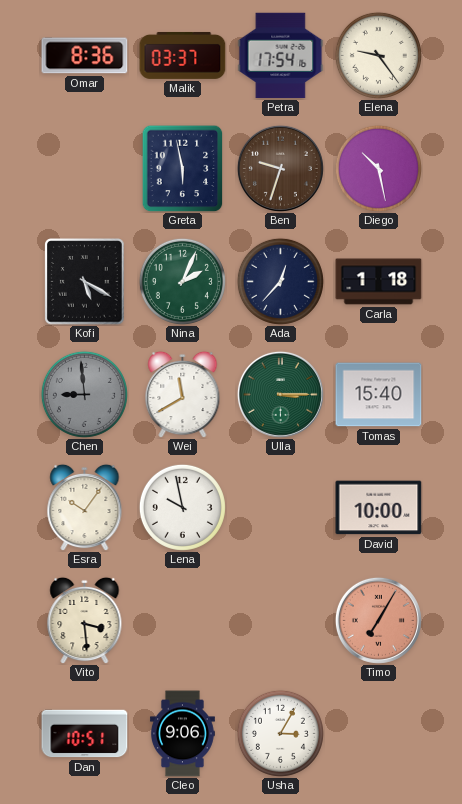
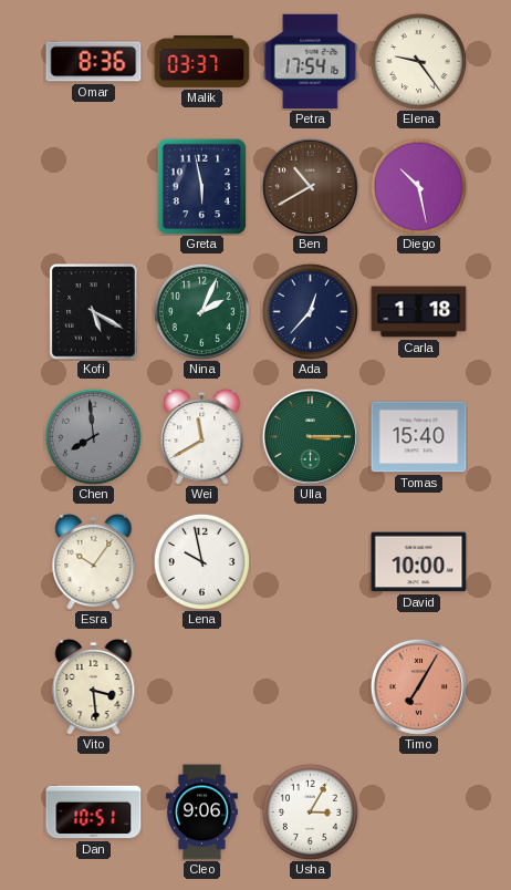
Ben: 9:33 -> 10:40 (310, 186)
Chen: 8:59 -> 7:59 (93, 436)
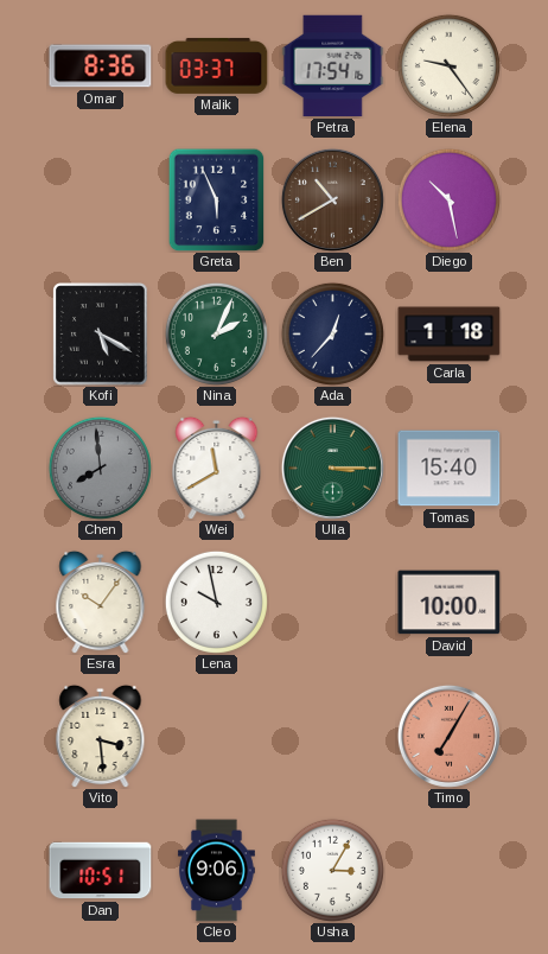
Greta: 5:58 -> 5:56 (217, 199)
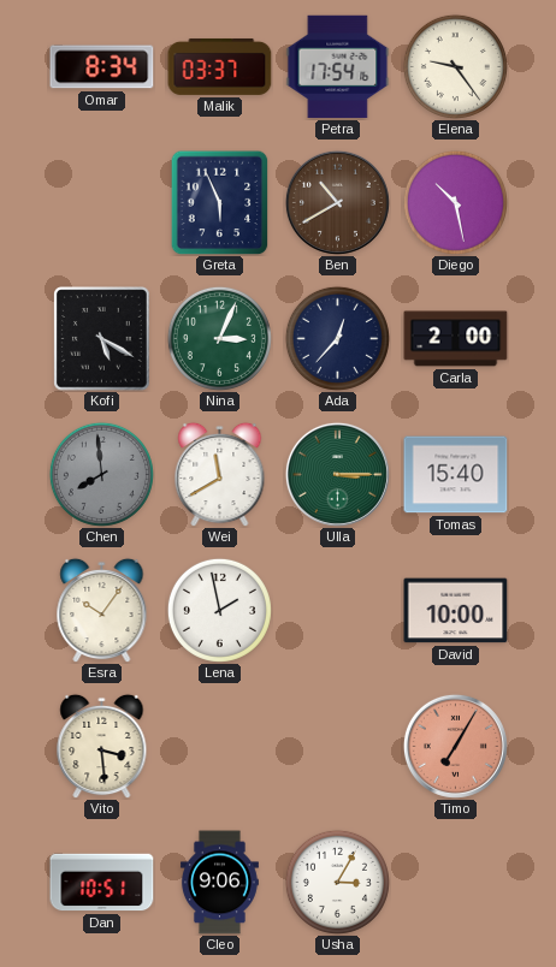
Omar: 8:36 -> 8:34 (102, 67)
Nina: 2:04 -> 3:04 (219, 338)
Carla: 1:18 -> 2:00 (456, 339)
Lena: 9:58 -> 1:58 (219, 610)
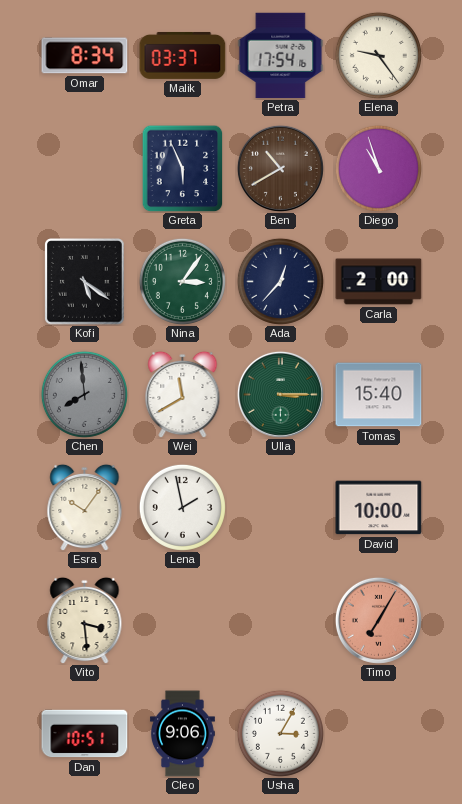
Diego: 10:28 -> 10:57 (378, 168)
Kofi: 5:20 -> 5:21 (85, 282)
Nina: 3:04 -> 3:06 (182, 281)
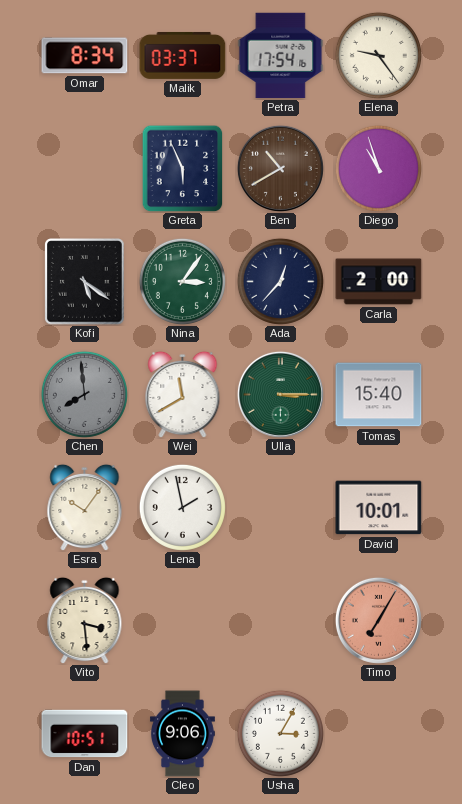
David: 10:00 -> 10:01 (379, 508)
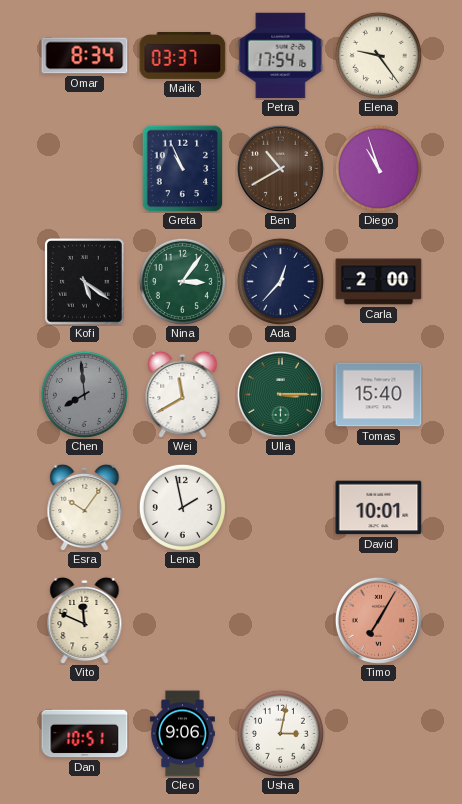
Greta: 5:56 -> 10:56 (183, 168)
Vito: 3:29 -> 11:49 (85, 620)
Usha: 3:05 -> 3:02 (280, 733)
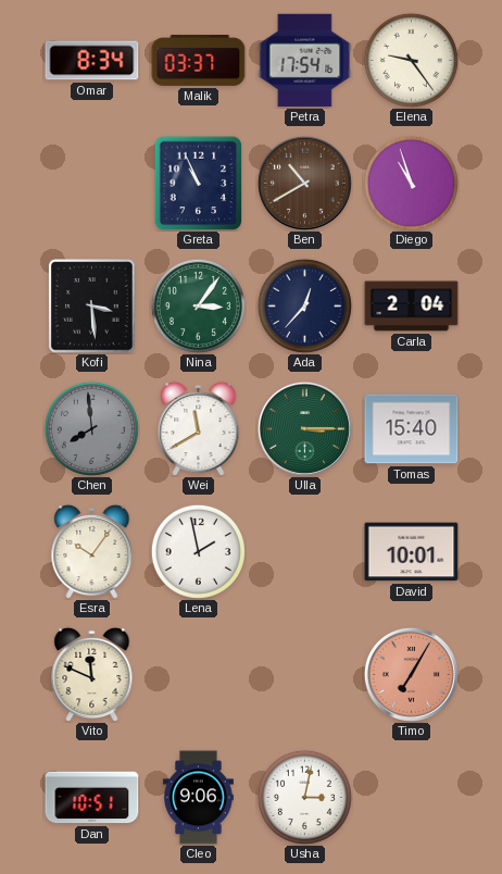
Kofi: 5:21 -> 3:29 (92, 307)
Carla: 2:00 -> 2:04 (412, 307)
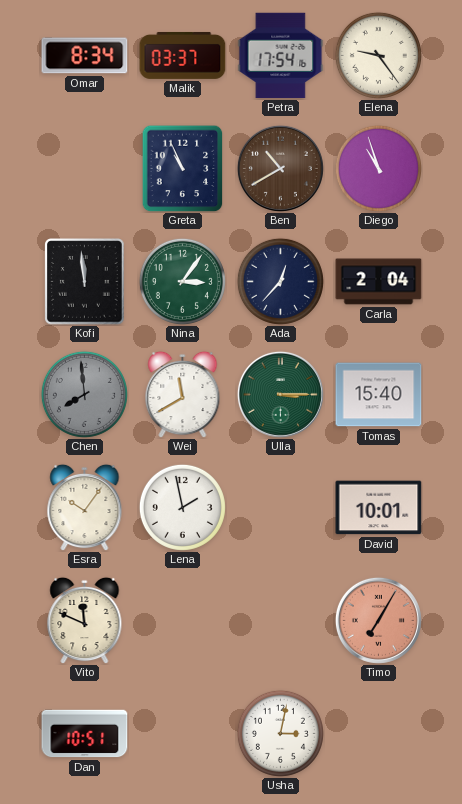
Kofi: 3:29 -> 11:59 (85, 282)
Cleo: 9:06 -> none (198, 798)
